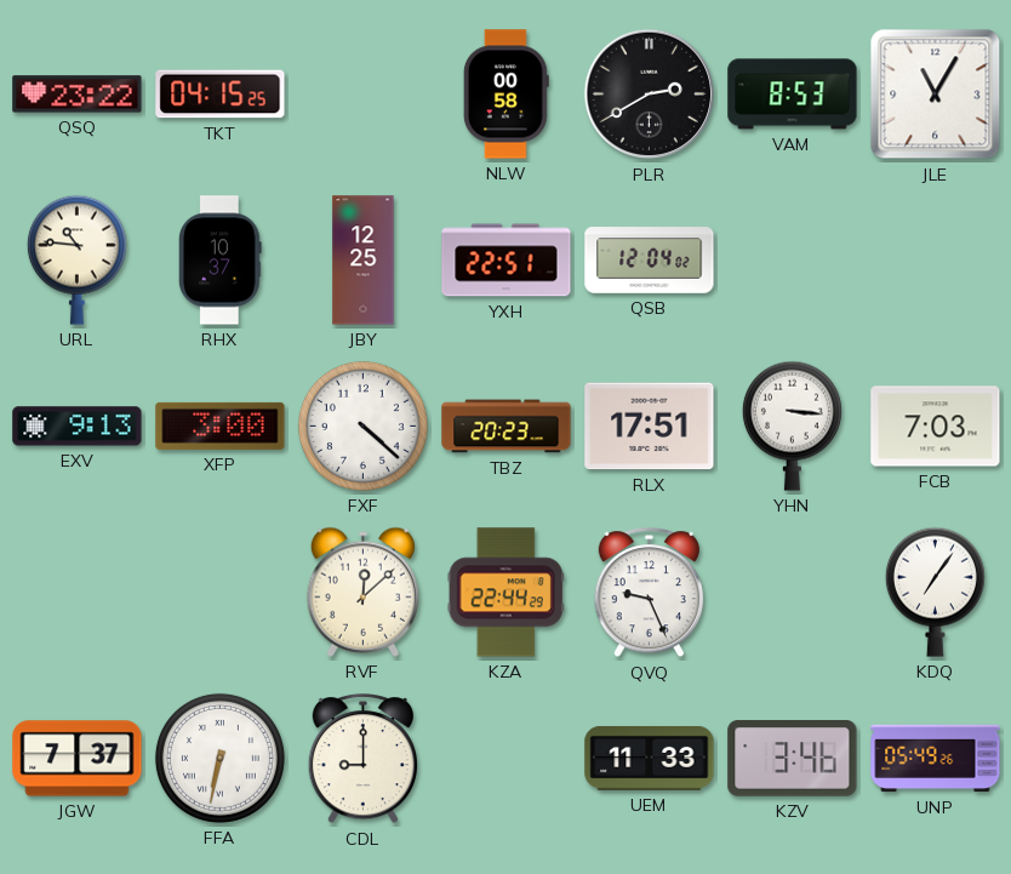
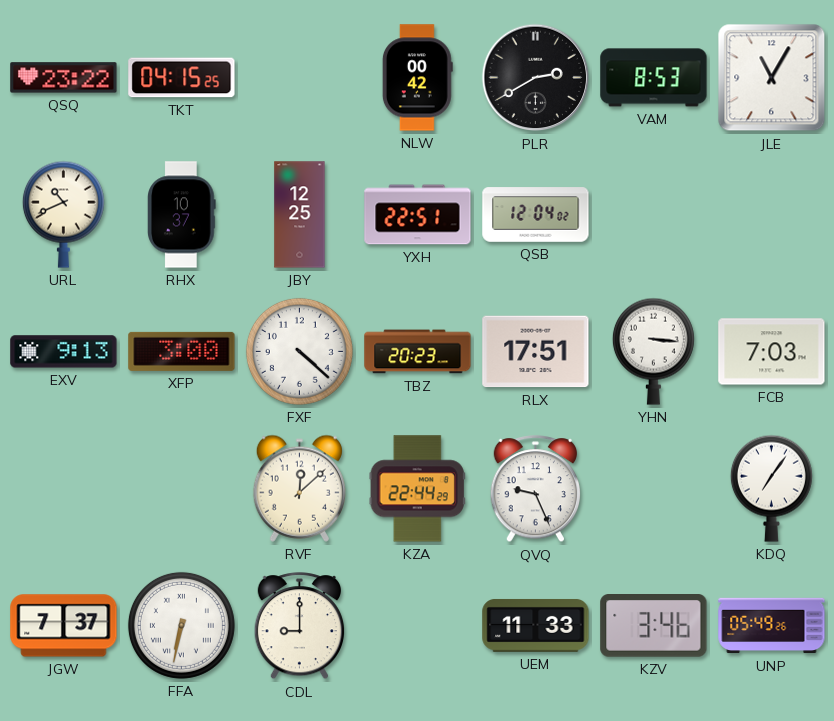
NLW: 00:58 -> 00:42 (417, 78)
URL: 10:46 -> 10:41 (63, 214)
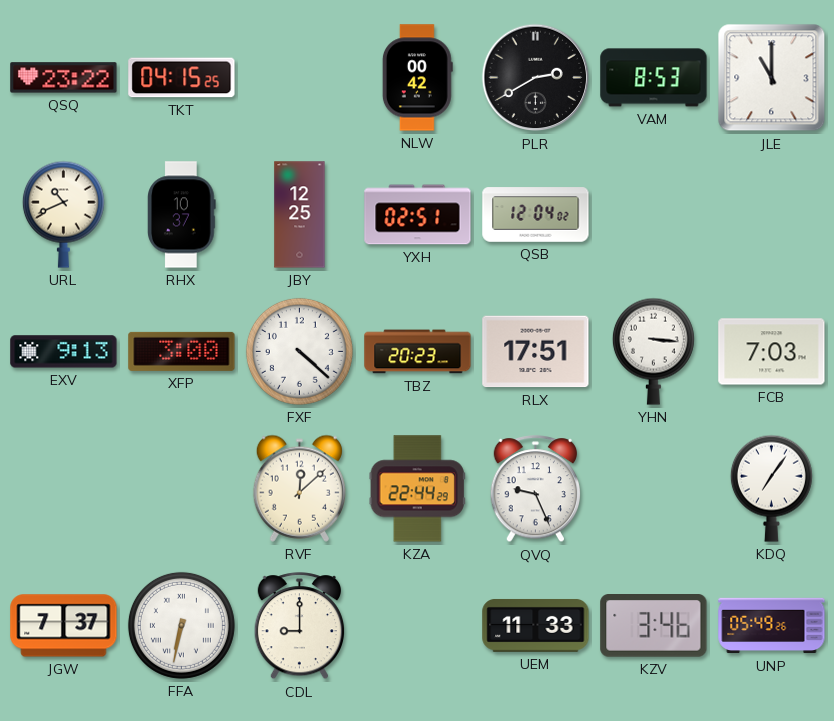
JLE: 11:05 -> 11:00 (772, 78)
YXH: 22:51 -> 02:51 (418, 215)
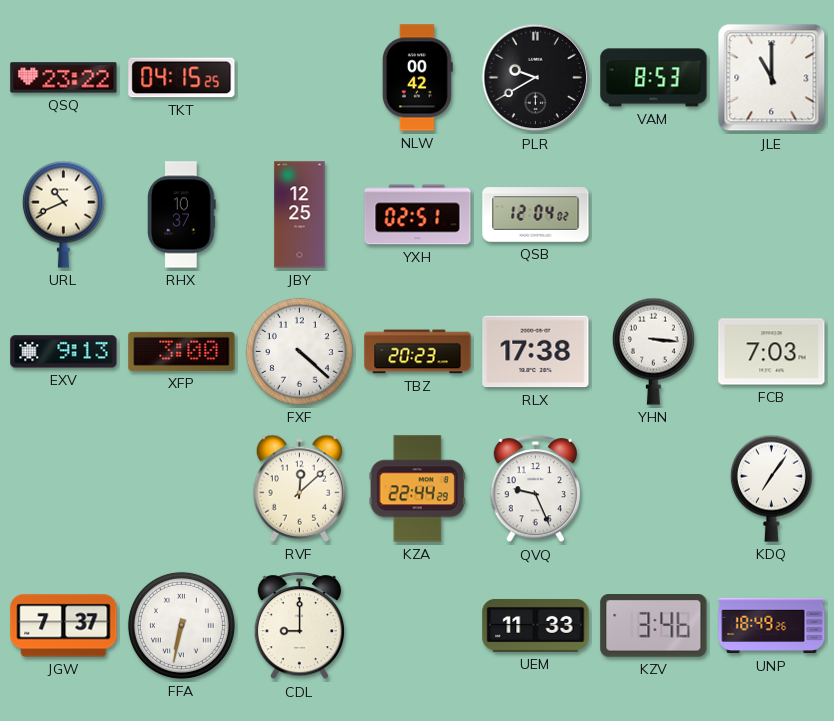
PLR: 2:40 -> 9:40 (536, 78)
RLX: 17:51 -> 17:38 (536, 352)
UNP: 05:49 -> 18:49 (772, 626)
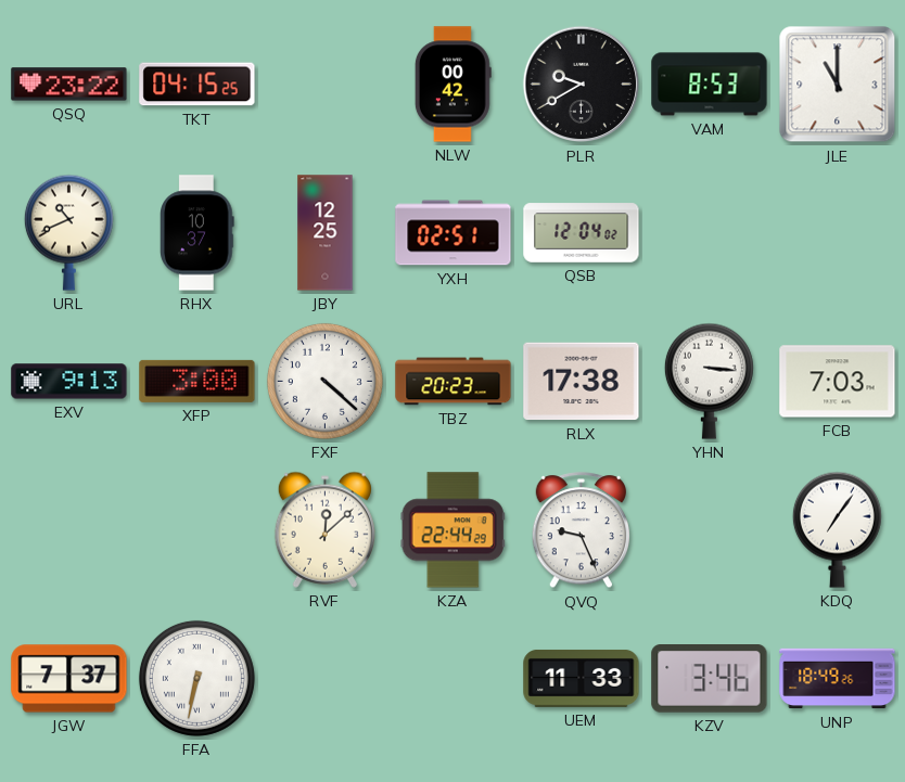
CDL: 9:00 -> none (299, 626)
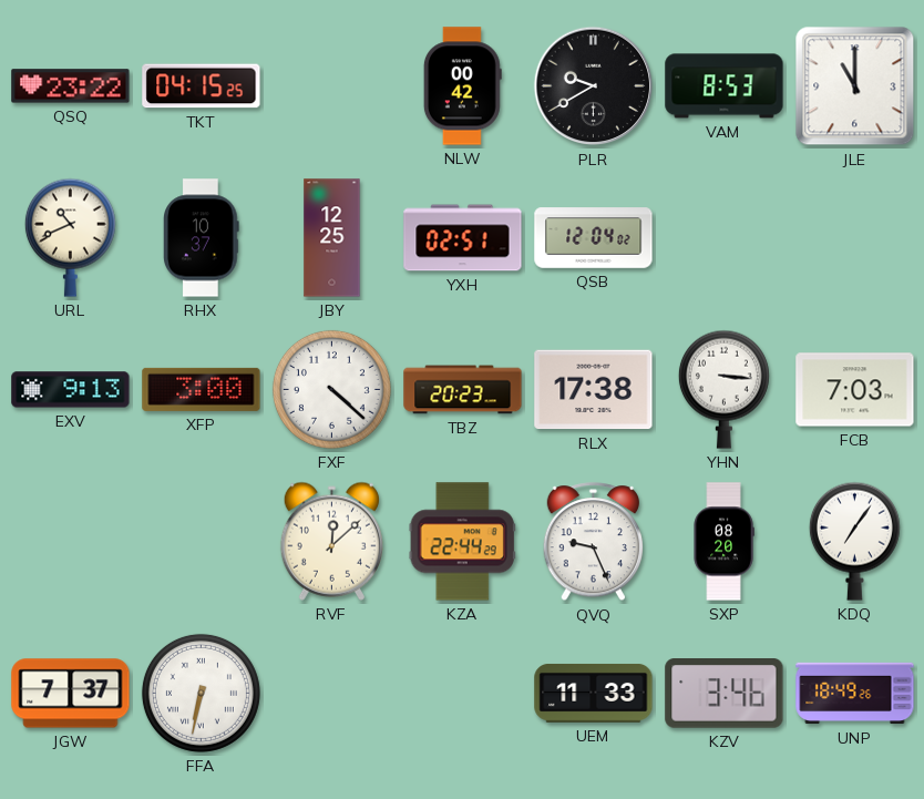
SXP: none -> 08:20 (723, 542)
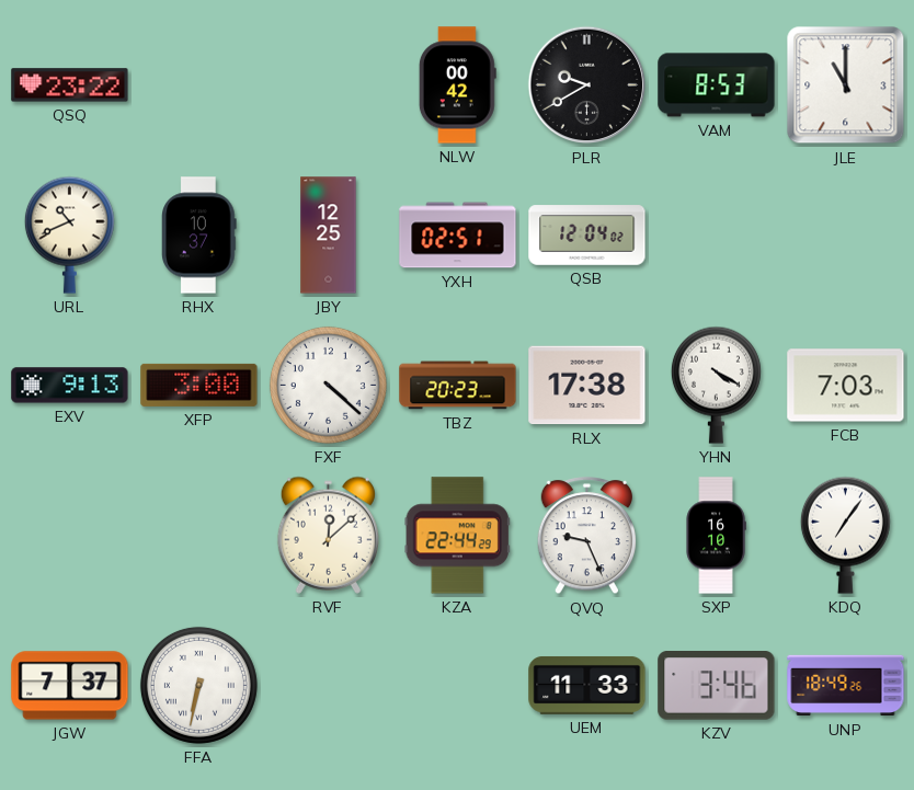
TKT: 04:15 -> none (202, 86)
YHN: 3:16 -> 4:20 (716, 385)
SXP: 08:20 -> 16:10 (716, 536)
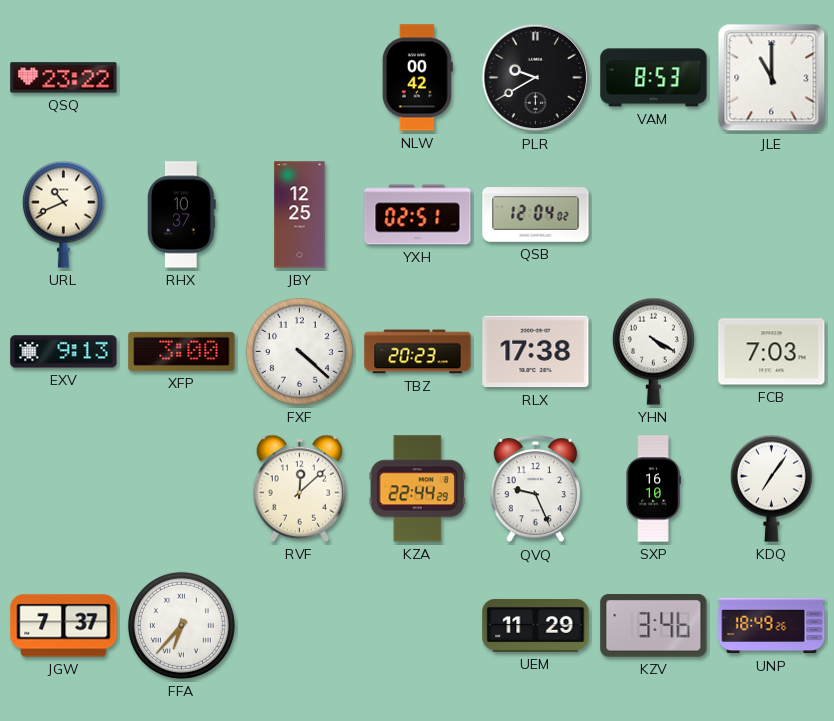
FFA: 6:32 -> 6:37 (181, 625)
UEM: 11:33 -> 11:29 (536, 625)
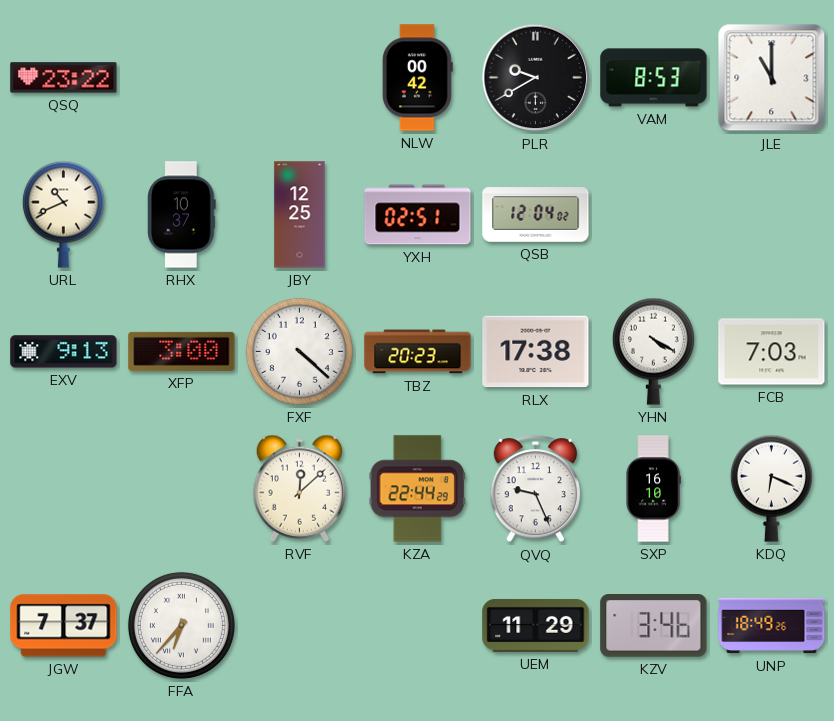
KDQ: 7:06 -> 6:19 (771, 488)
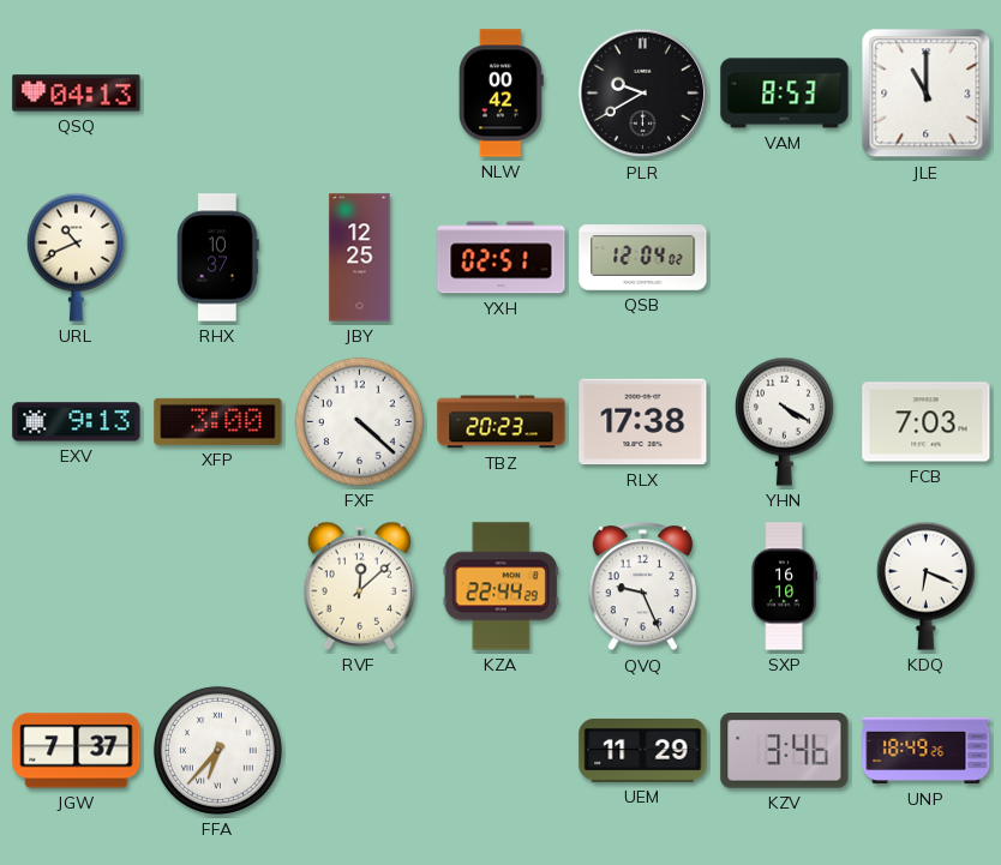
QSQ: 23:22 -> 04:13 (77, 94)
